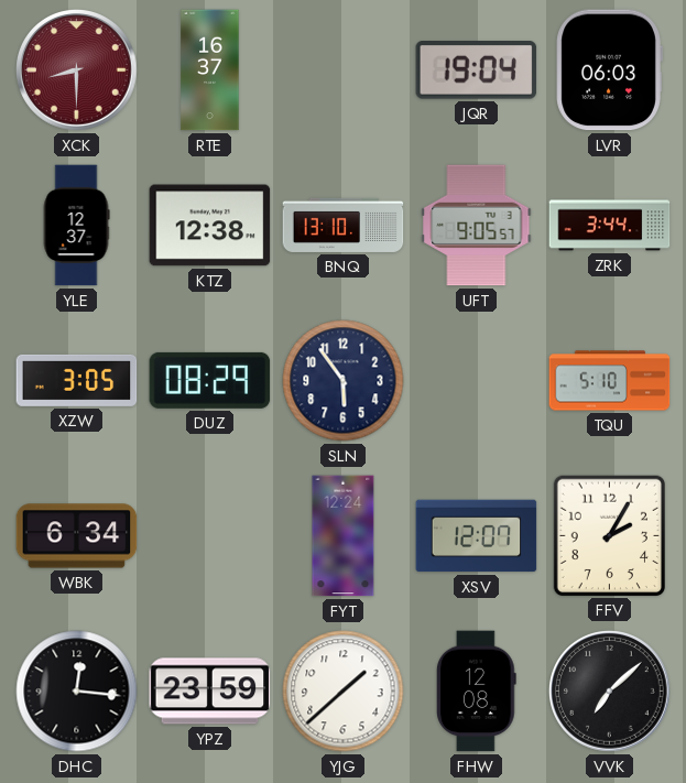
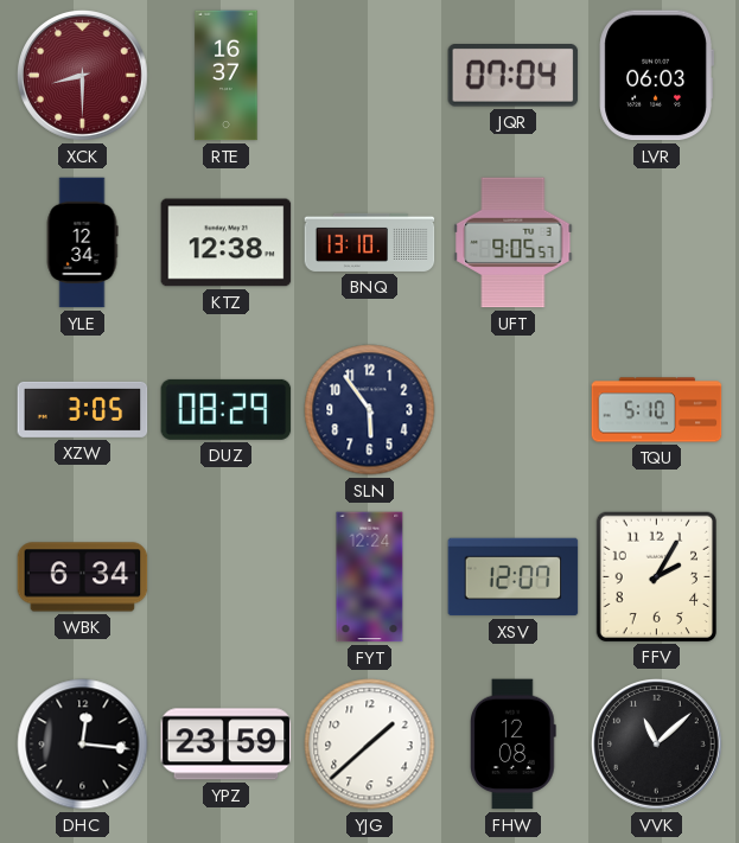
JQR: 19:04 -> 07:04 (514, 76)
YLE: 12:37 -> 12:34 (82, 243)
ZRK: 3:44 -> none (610, 226)
VVK: 7:08 -> 11:08 (657, 745)
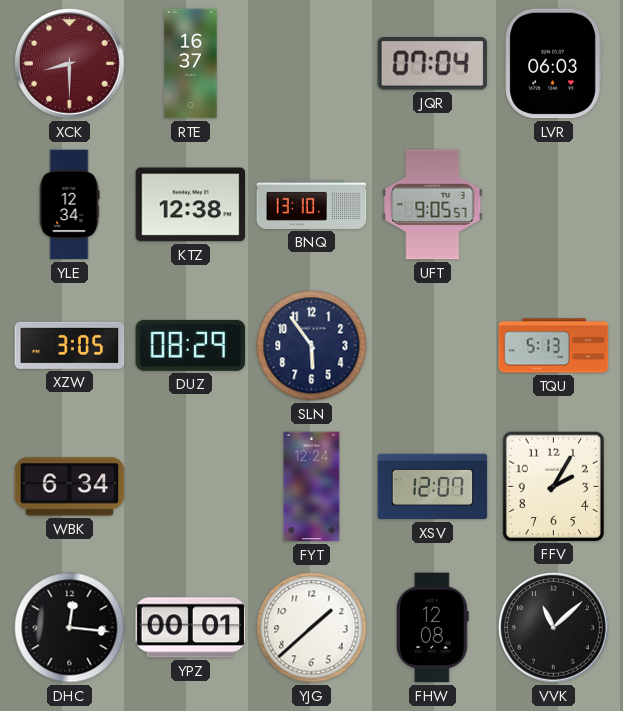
TQU: 5:10 -> 5:13 (554, 346)
YPZ: 23:59 -> 00:01 (191, 628)
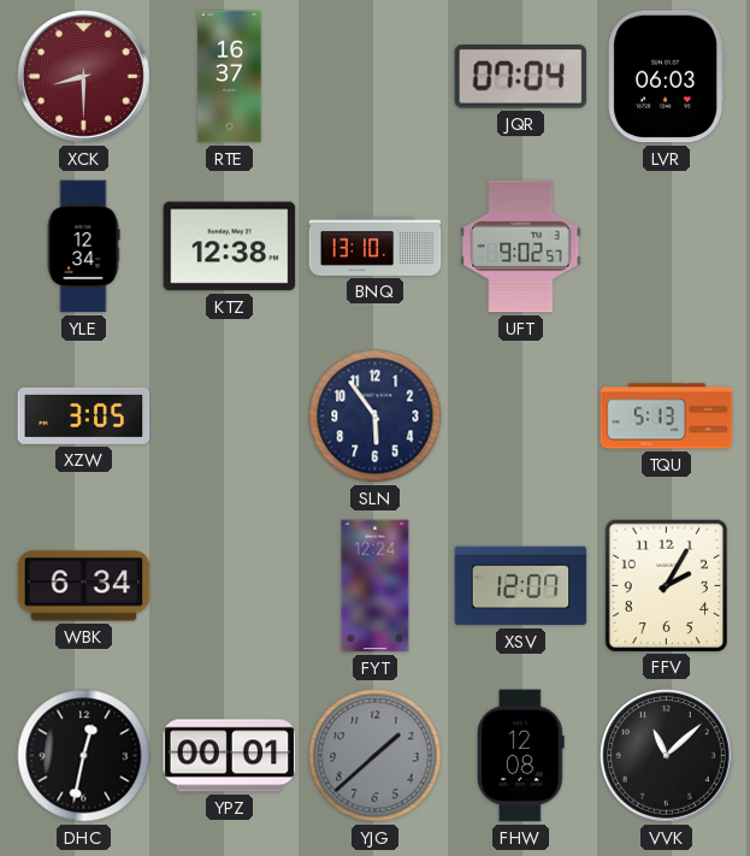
UFT: 9:05 -> 9:02 (521, 247)
DUZ: 08:29 -> none (191, 345)
DHC: 12:16 -> 12:32 (84, 756)
YJG dial: white -> grey (376, 756)
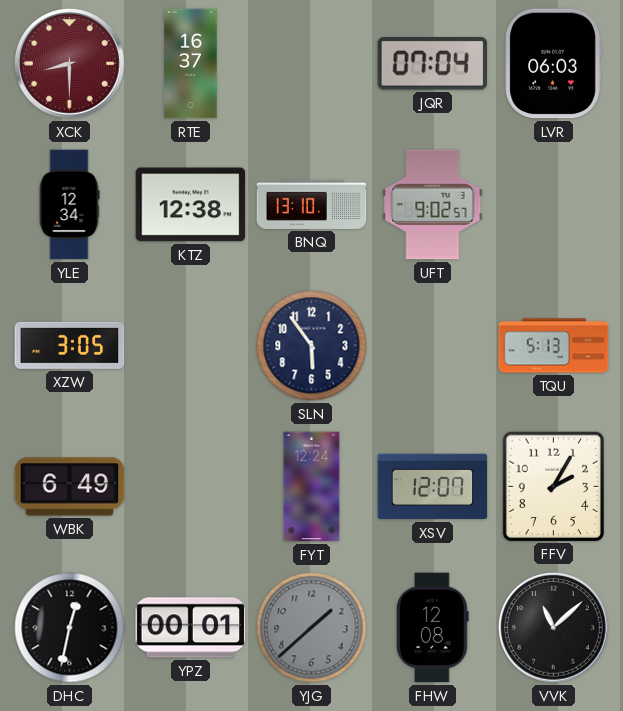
WBK: 6:34 -> 6:49 (70, 487)
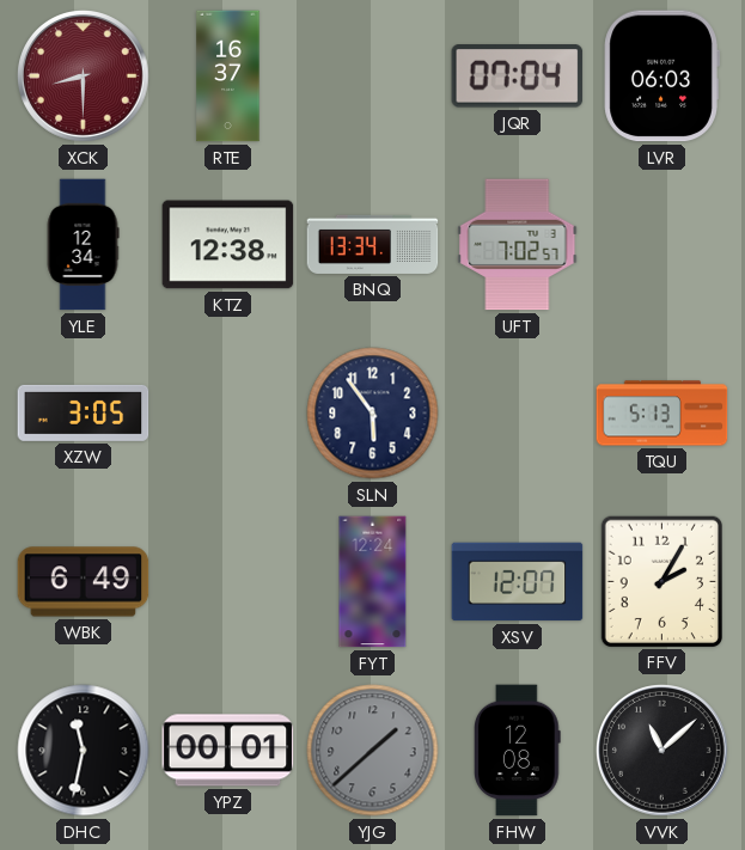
BNQ: 13:10 -> 13:34 (373, 244)
UFT: 9:02 -> 7:02 (518, 245)
DHC: 12:32 -> 11:32 (84, 751)
